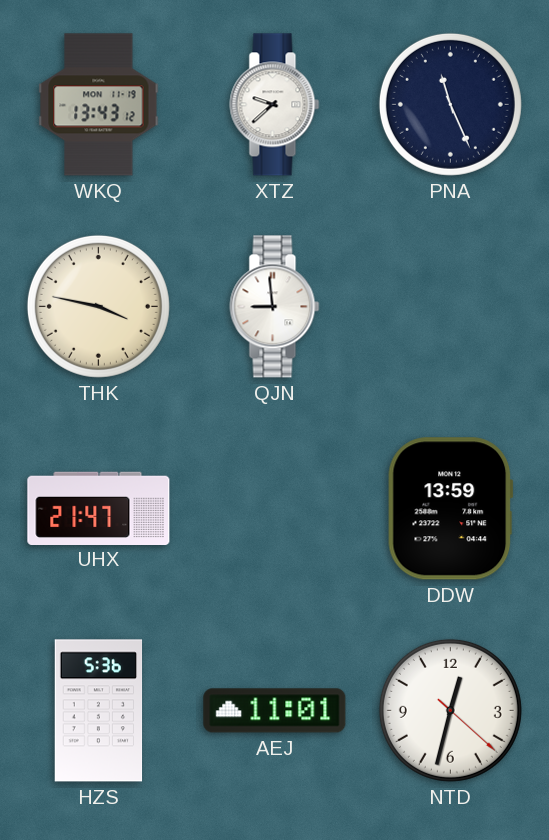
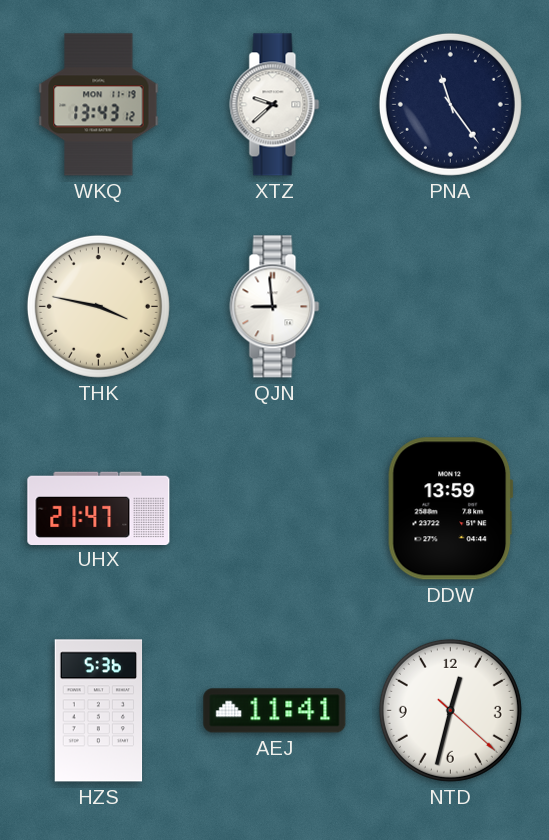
PNA: 11:26 -> 11:24 (450, 104)
AEJ: 11:01 -> 11:41 (275, 711)
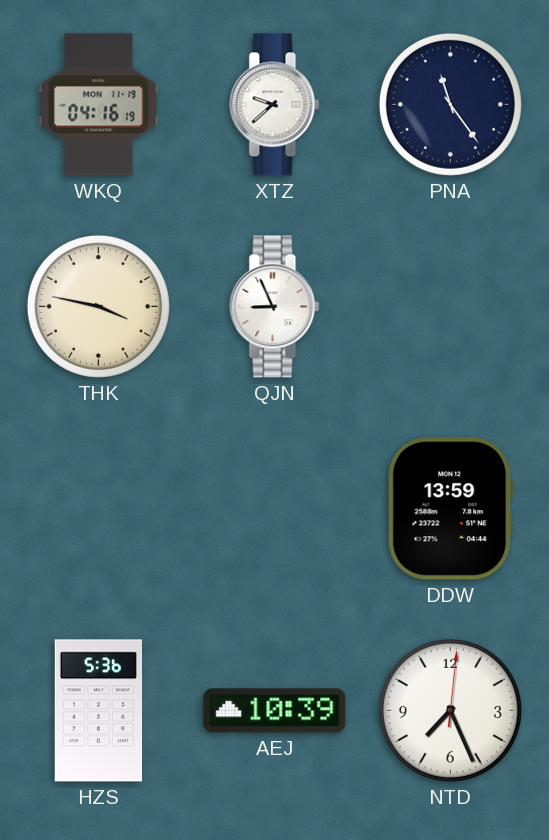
WKQ: 13:43 -> 04:16 (99, 105)
QJN: 8:59 -> 8:56 (275, 307)
UHX: 21:47 -> none (99, 508)
AEJ: 11:41 -> 10:39 (275, 711)
NTD: 12:32 -> 7:26 (450, 710)
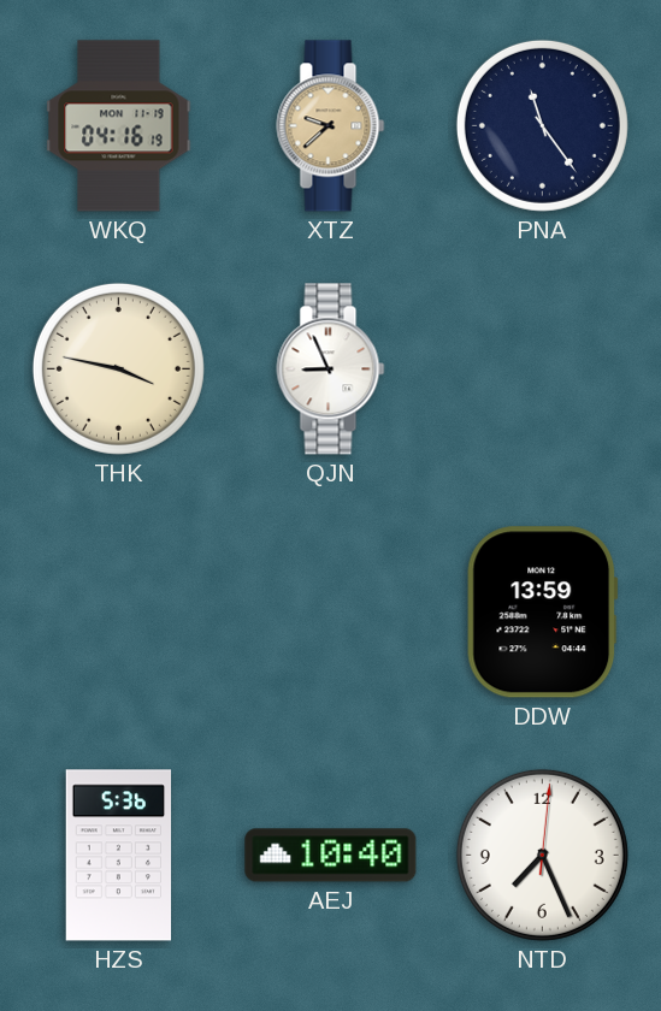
XTZ dial: white -> champagne (331, 126)
AEJ: 10:39 -> 10:40 (331, 856)
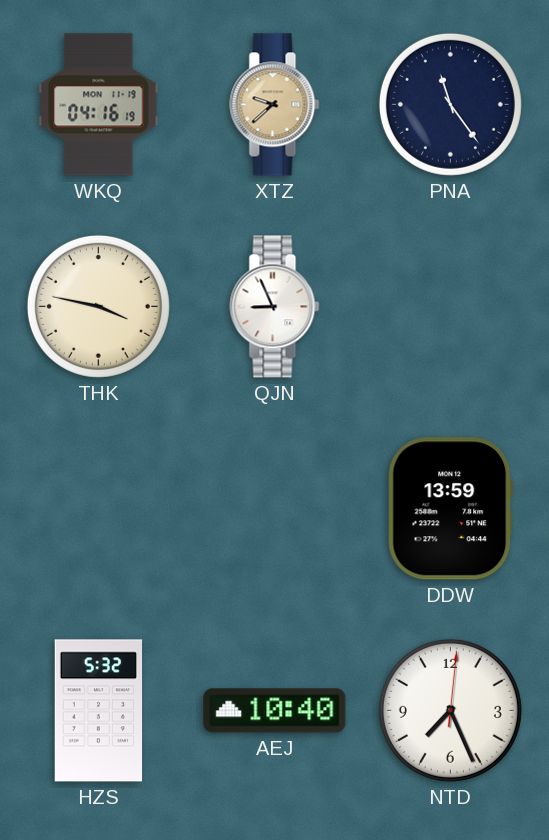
HZS: 5:36 -> 5:32 (99, 711)
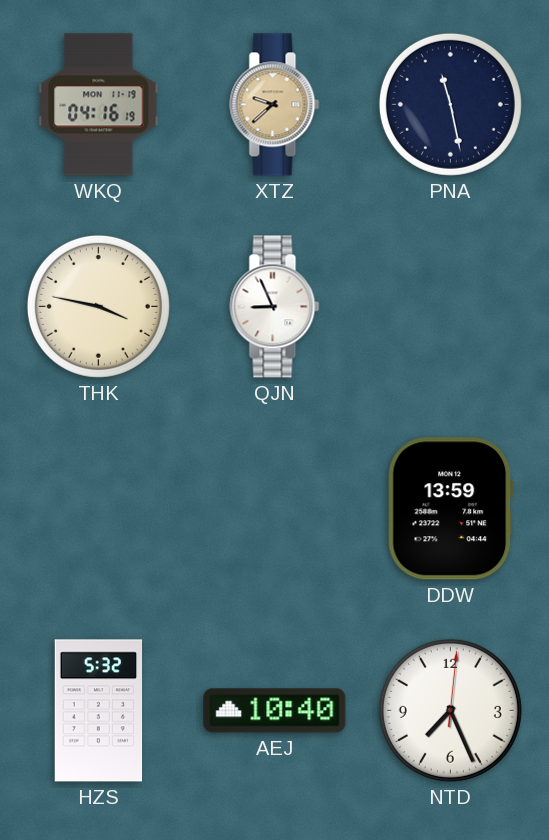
PNA: 11:24 -> 11:28 (450, 104)
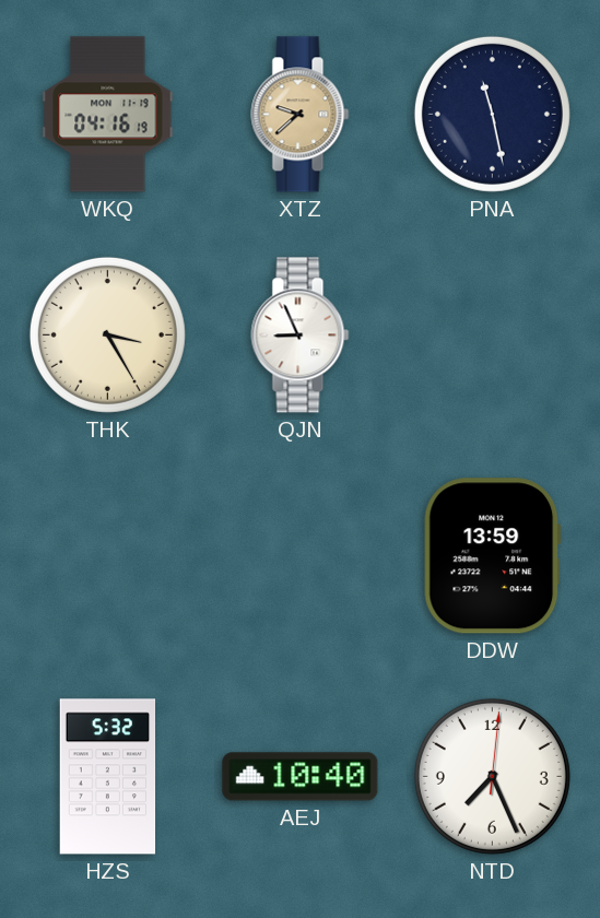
THK: 3:47 -> 3:25 (107, 334)
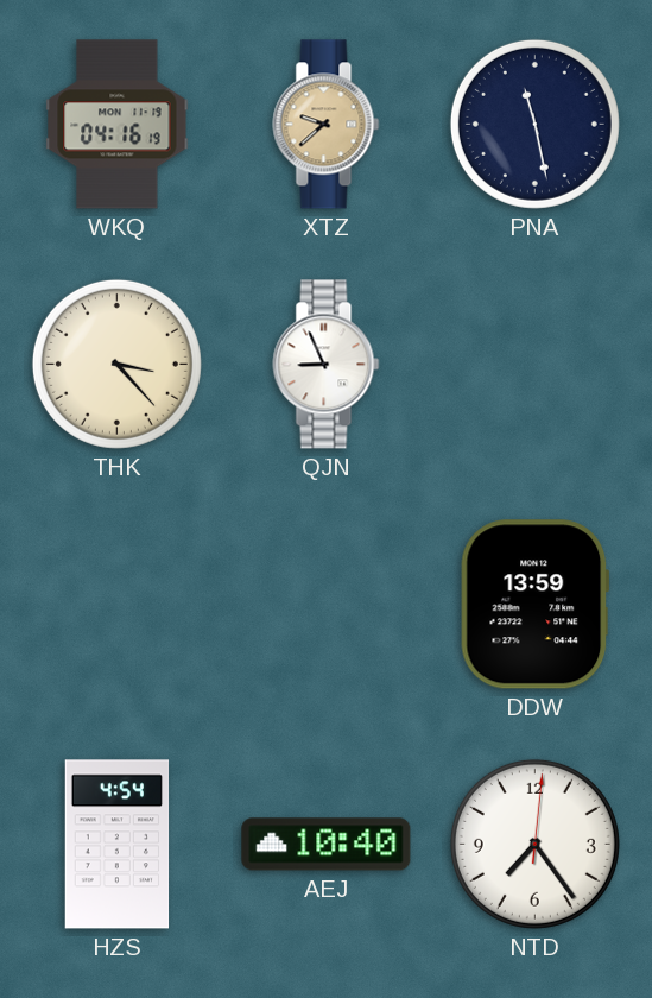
THK: 3:25 -> 3:23 (116, 364)
HZS: 5:32 -> 4:54 (118, 845)
NTD: 7:26 -> 7:24 (534, 844)
